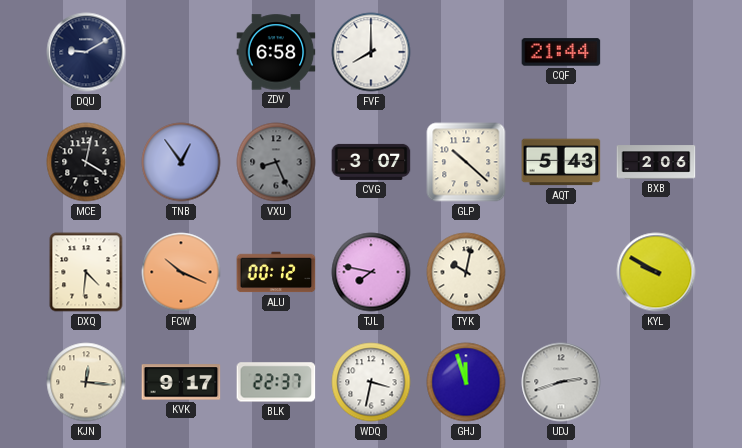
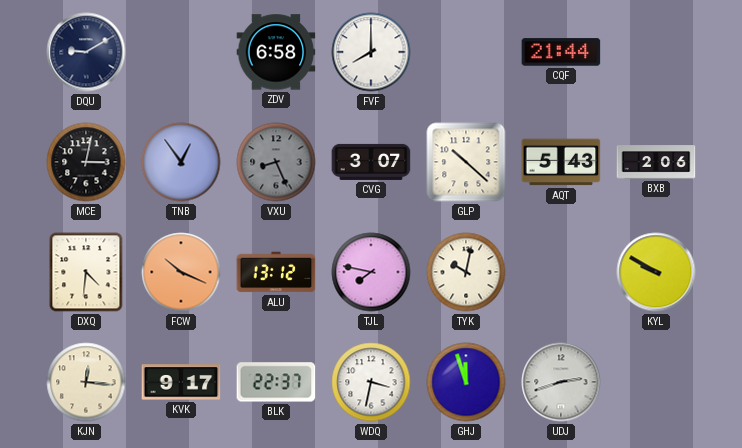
MCE: 4:02 -> 3:02 (86, 162)
ALU: 00:12 -> 13:12 (276, 272)
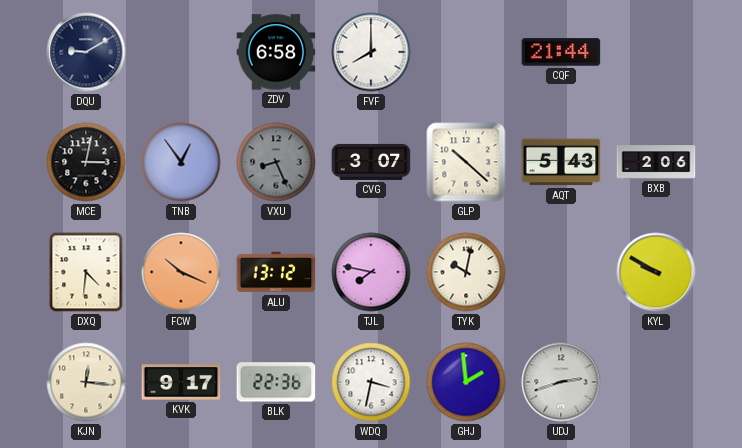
BLK: 22:37 -> 22:36 (276, 382)
GHJ: 11:57 -> 1:59 (466, 382)
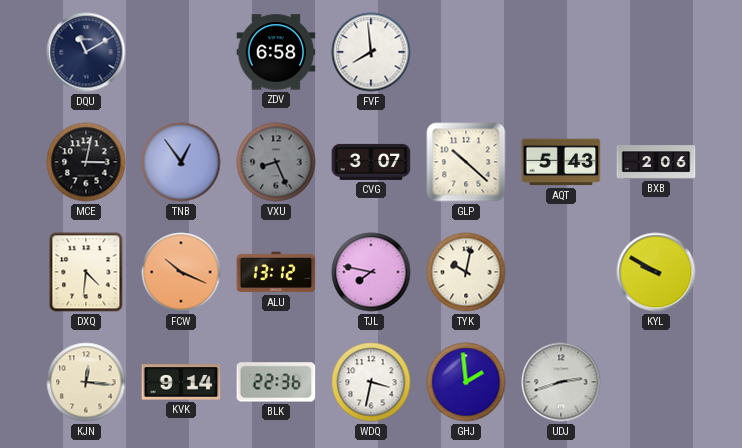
DQU: 9:10 -> 11:10 (86, 52)
FVF: 8:00 -> 7:59 (371, 52)
CQF: 21:44 -> none (561, 52)
KVK: 9:17 -> 9:14 (181, 382)
